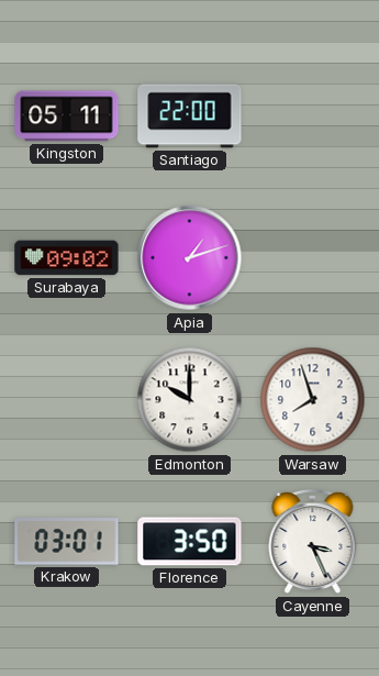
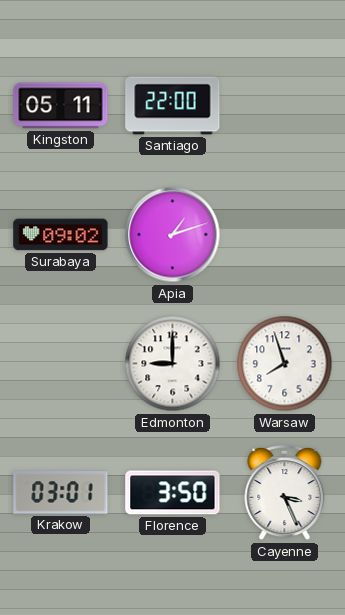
Edmonton: 10:00 -> 9:00 (173, 364)
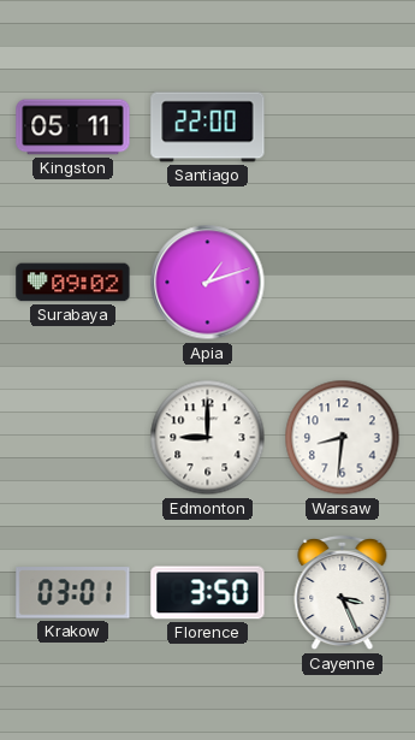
Warsaw: 7:57 -> 8:31 (343, 438)
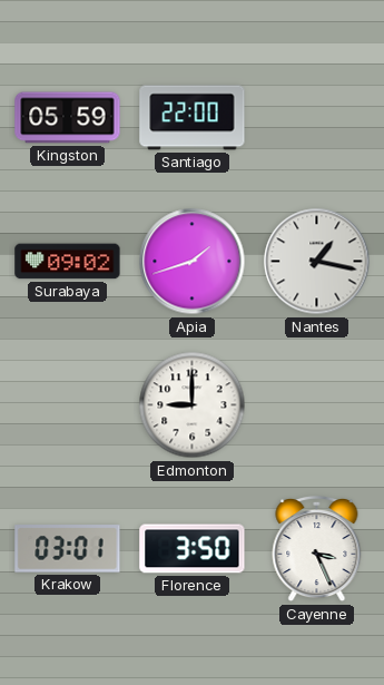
Kingston: 05:11 -> 05:59 (68, 118)
Apia: 1:12 -> 1:42 (193, 262)
Nantes: none -> 1:17 (317, 262)
Warsaw: 8:31 -> none (343, 438)
